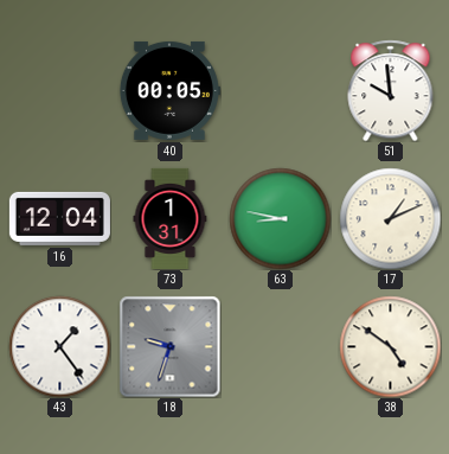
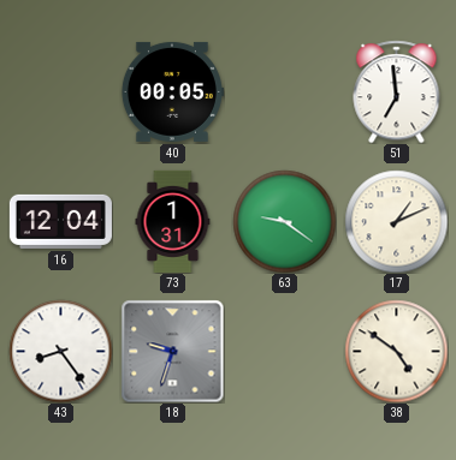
51: 9:59 -> 6:59 (397, 91)
63: 8:47 -> 9:21 (284, 221)
43: 1:24 -> 8:24 (60, 351)
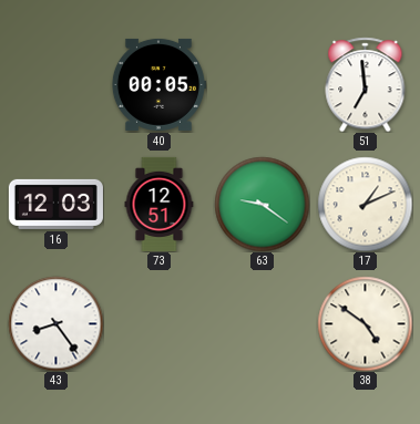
16: 12:04 -> 12:03 (55, 204)
73: 1:31 -> 12:51 (160, 204)
18: 9:33 -> none (172, 351)
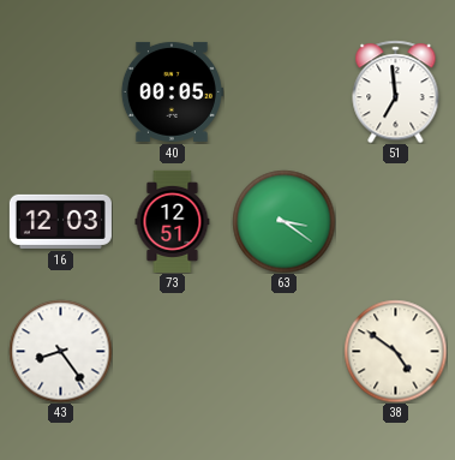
63: 9:21 -> 3:21 (283, 221)
17: 1:11 -> none (365, 204)
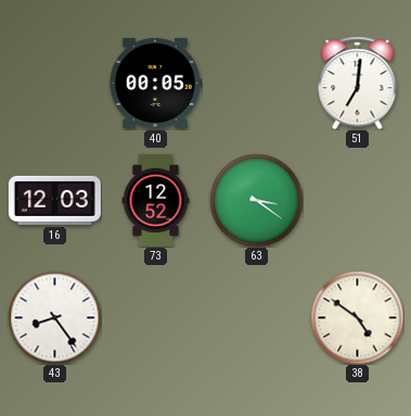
51: 6:59 -> 7:01 (358, 83)
73: 12:51 -> 12:52 (156, 200)
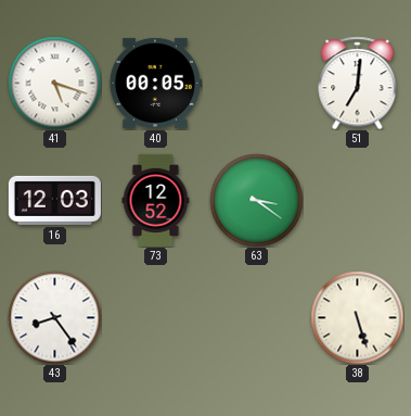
41: none -> 5:18 (54, 83)
38: 4:51 -> 5:27 (357, 317)
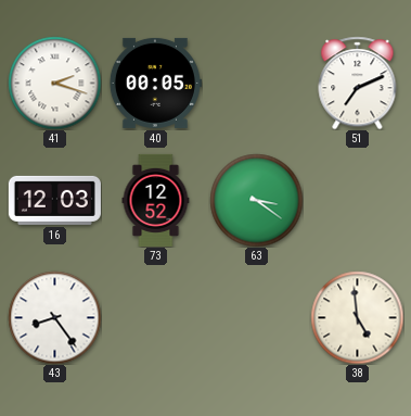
41: 5:18 -> 2:18 (54, 83)
51: 7:01 -> 7:11 (358, 83)
38: 5:27 -> 4:59 (357, 317)
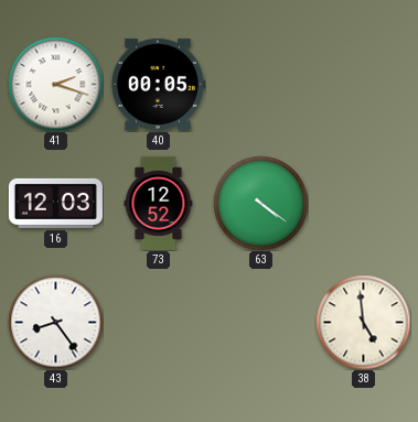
51: 7:11 -> none (358, 83)
63: 3:21 -> 4:21 (260, 203)
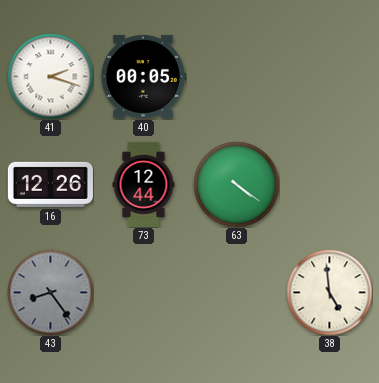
16: 12:03 -> 12:26 (50, 184)
73: 12:52 -> 12:44 (144, 184)
43 dial: white -> grey (50, 292)
